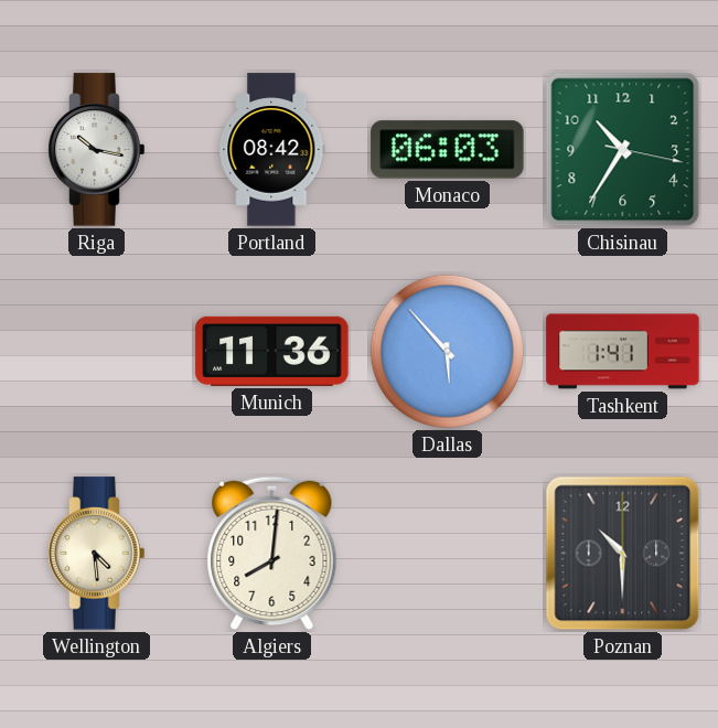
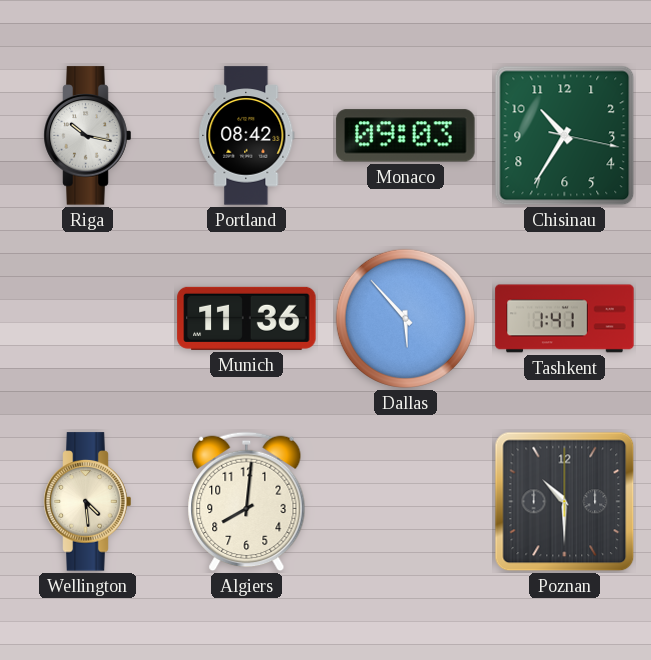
Monaco: 06:03 -> 09:03 (406, 136)
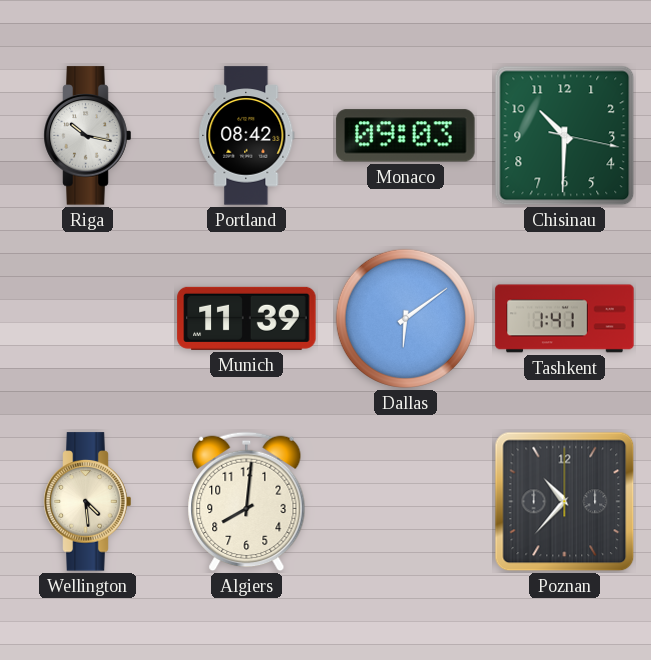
Chisinau: 10:35 -> 10:30 (565, 136)
Munich: 11:36 -> 11:39 (247, 318)
Dallas: 5:53 -> 6:09 (405, 318)
Poznan: 10:30 -> 10:37 (565, 502)
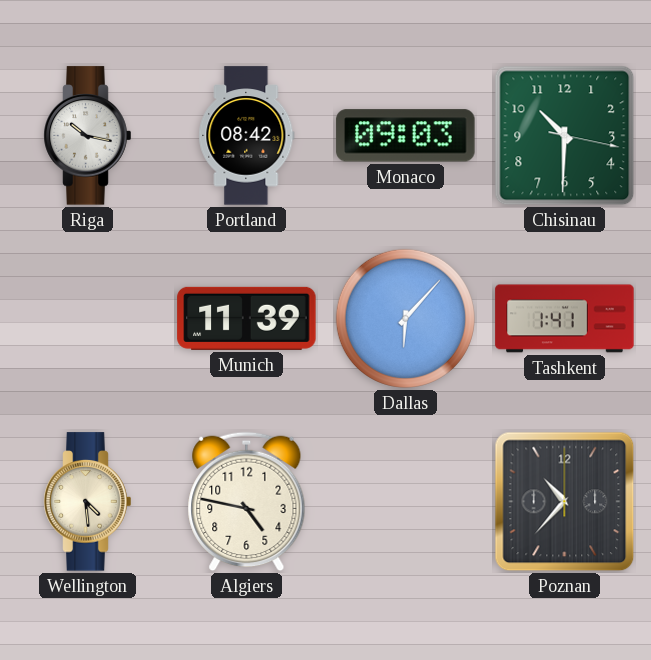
Dallas: 6:09 -> 6:07 (405, 318)
Algiers: 8:01 -> 4:47 (247, 502)
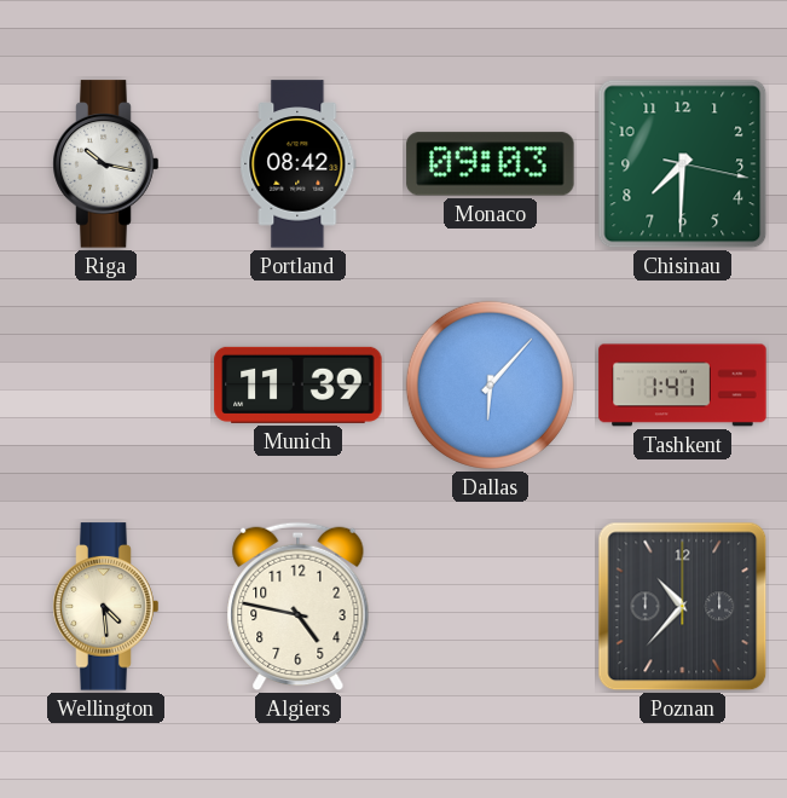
Chisinau: 10:30 -> 7:30 (683, 164)
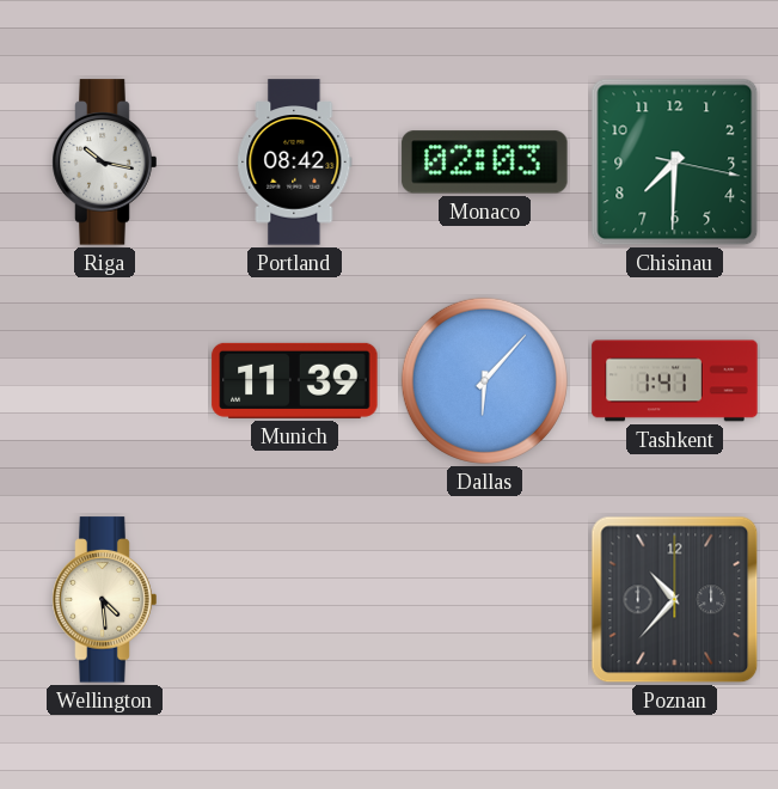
Monaco: 09:03 -> 02:03 (485, 163)
Algiers: 4:47 -> none (299, 607)
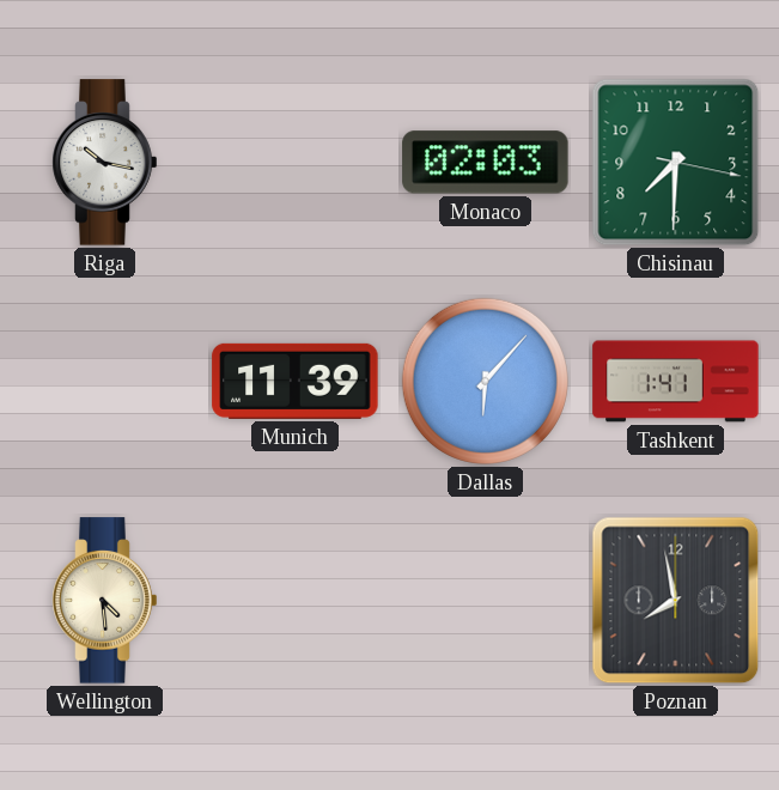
Portland: 08:42 -> none (295, 163)
Poznan: 10:37 -> 7:58 (676, 601)
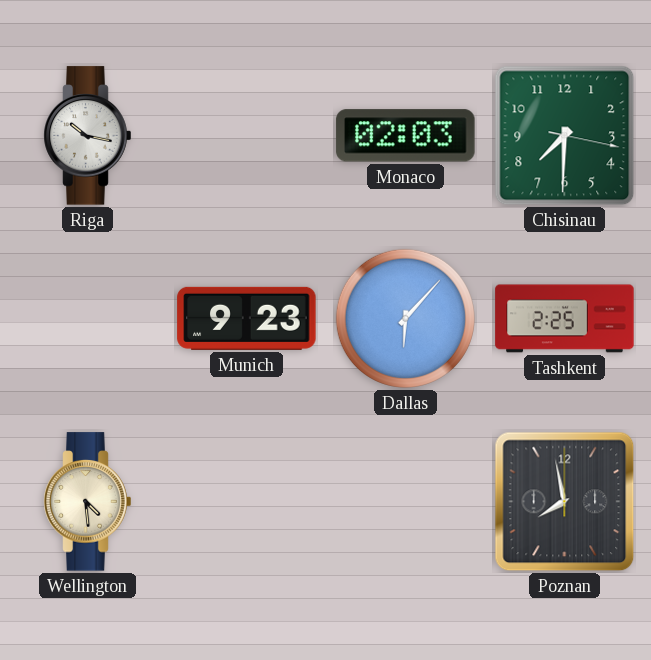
Munich: 11:39 -> 9:23 (247, 318)
Tashkent: 1:41 -> 2:25 (565, 319)
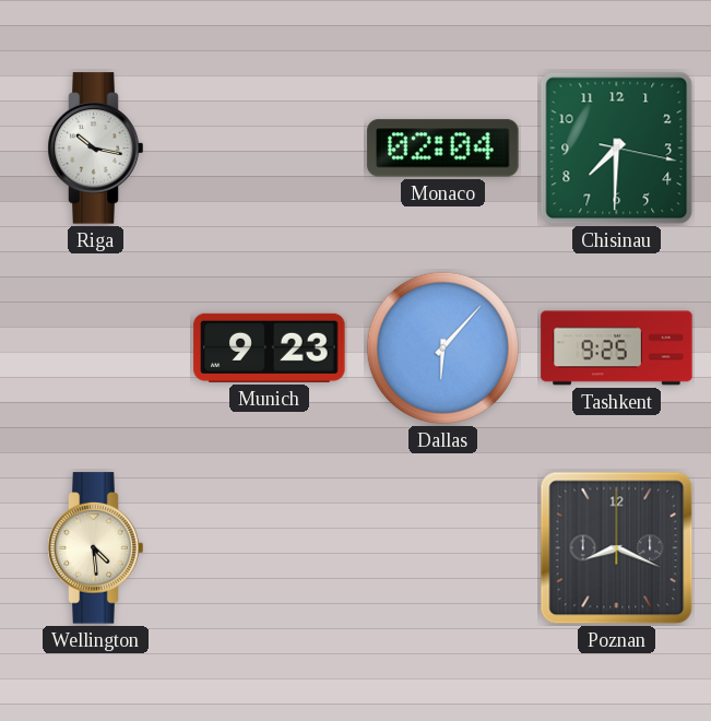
Monaco: 02:03 -> 02:04 (443, 149)
Tashkent: 2:25 -> 9:25 (617, 348)
Poznan: 7:58 -> 8:19 (617, 548)
